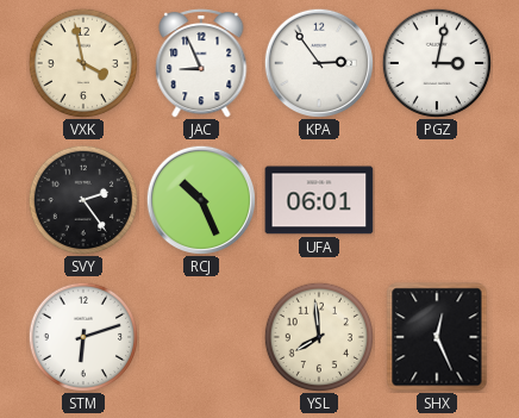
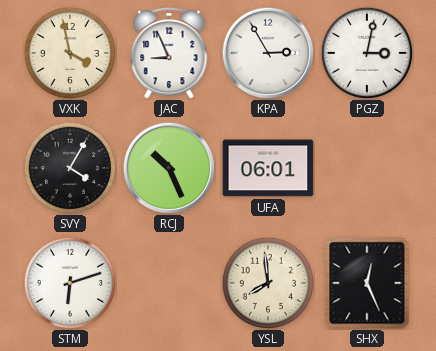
KPA: 2:54 -> 2:55 (268, 53)
SVY: 2:24 -> 4:05 (69, 167)
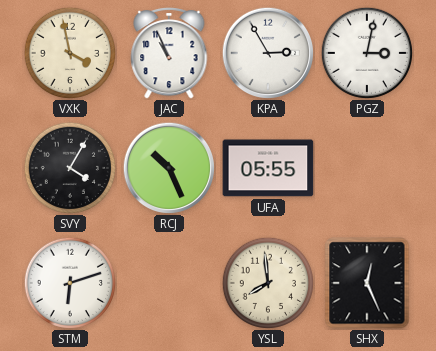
JAC: 8:56 -> 10:56 (169, 54)
UFA: 06:01 -> 05:55 (268, 168)
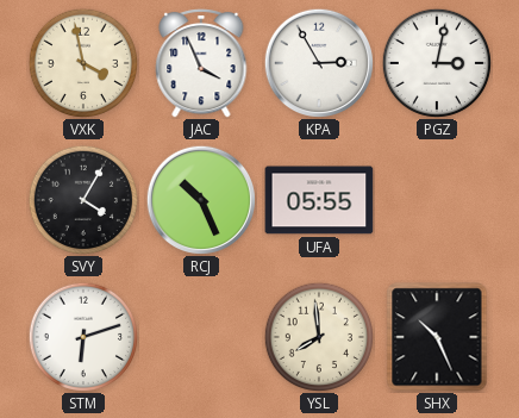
JAC: 10:56 -> 3:56 (201, 64)
SHX: 12:26 -> 10:26 (437, 337)
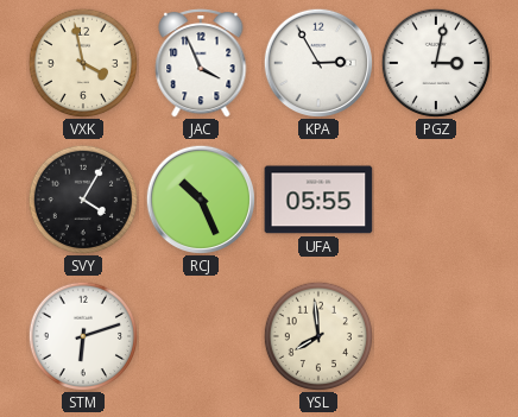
SHX: 10:26 -> none (437, 337)
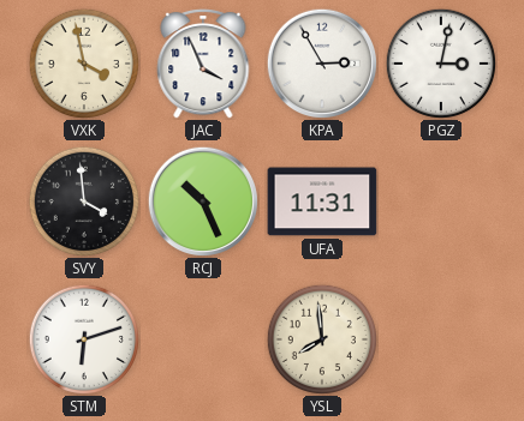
SVY: 4:05 -> 3:59 (83, 200)
UFA: 05:55 -> 11:31 (322, 202)
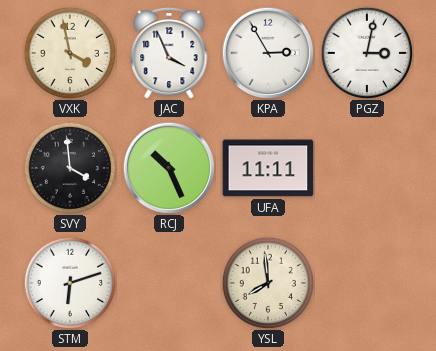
UFA: 11:31 -> 11:11 (268, 168)
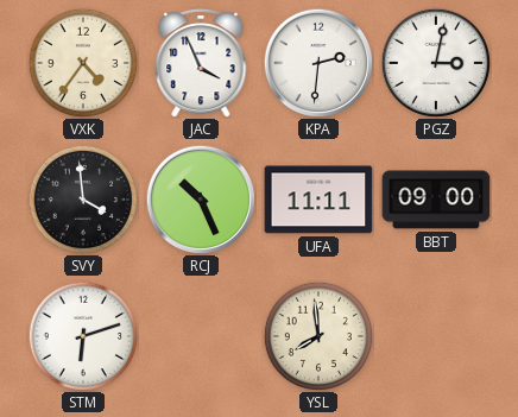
VXK: 3:58 -> 4:36 (82, 62)
KPA: 2:55 -> 2:31 (318, 63)
BBT: none -> 09:00 (436, 200)
